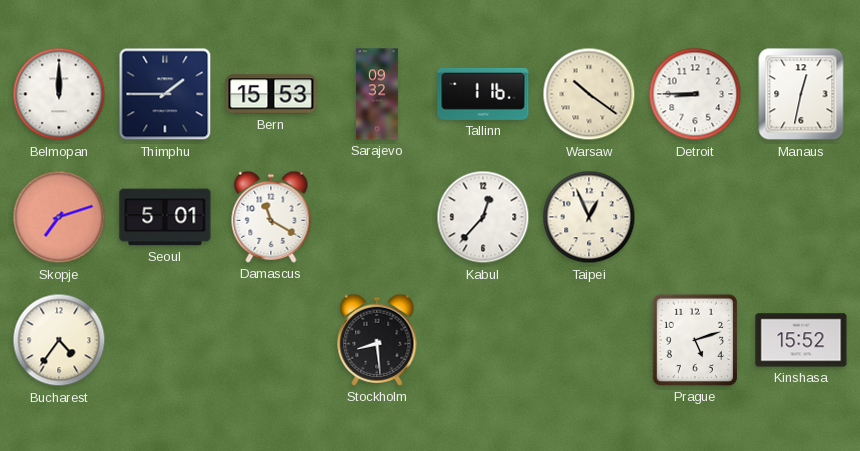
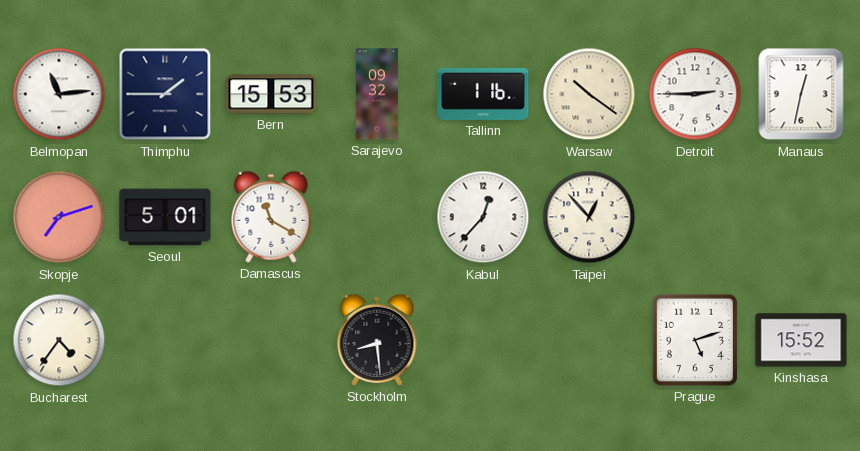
Belmopan: 12:00 -> 11:14 (59, 94)
Detroit: 8:45 -> 2:45 (695, 94)
Taipei: 12:56 -> 12:53 (589, 217)
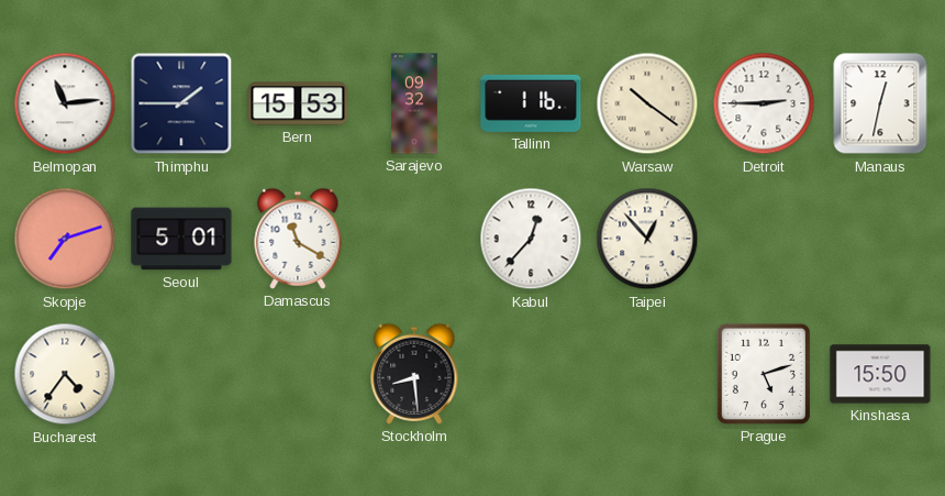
Kinshasa: 15:52 -> 15:50 (880, 374)
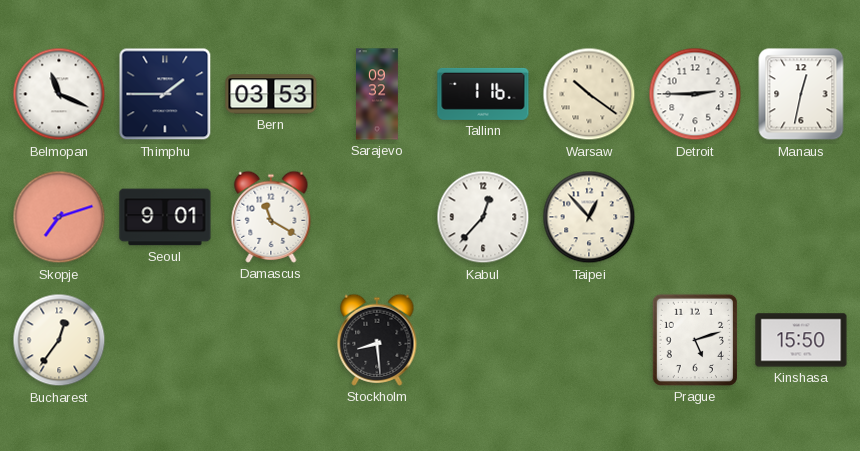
Belmopan: 11:14 -> 11:19 (59, 94)
Bern: 15:53 -> 03:53 (271, 94)
Seoul: 5:01 -> 9:01 (165, 217)
Bucharest: 4:36 -> 12:36 (59, 340)
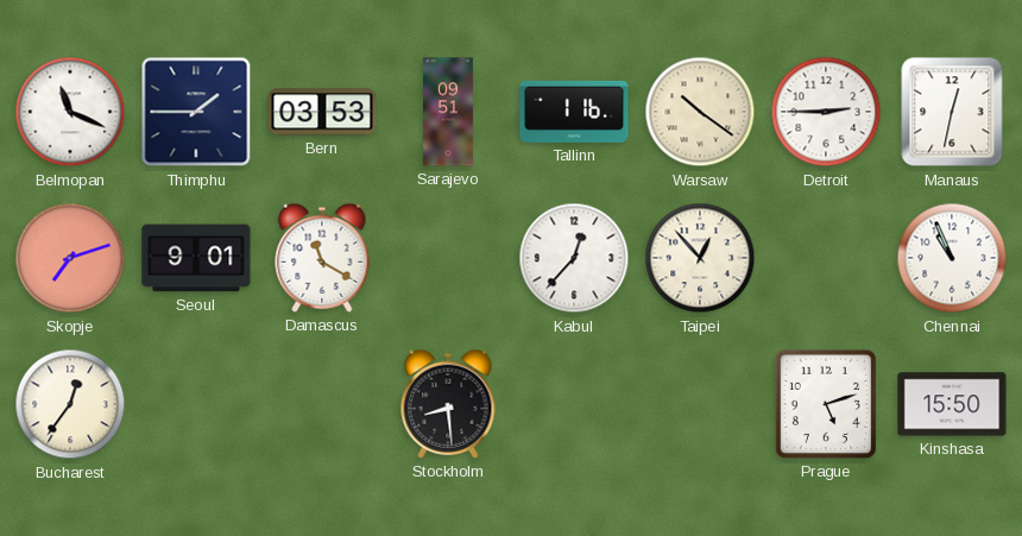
Sarajevo: 09:32 -> 09:51 (449, 112)
Chennai: none -> 10:56 (952, 258)
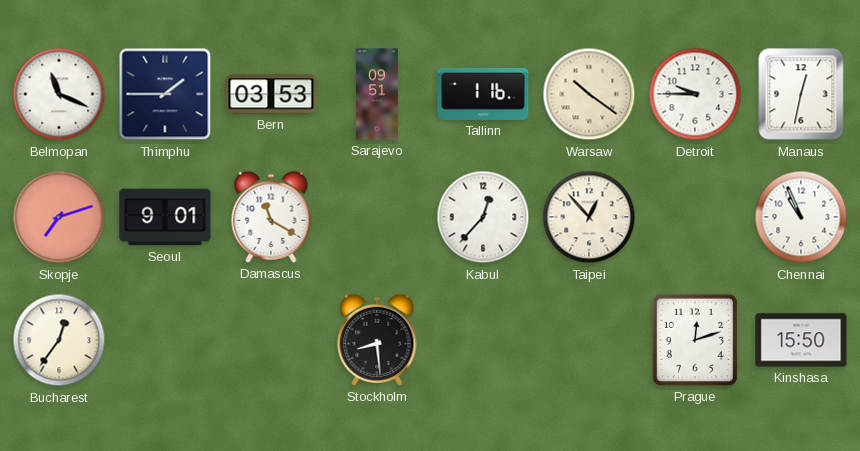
Detroit: 2:45 -> 9:45 (695, 94)
Prague: 5:12 -> 12:12 (695, 340)
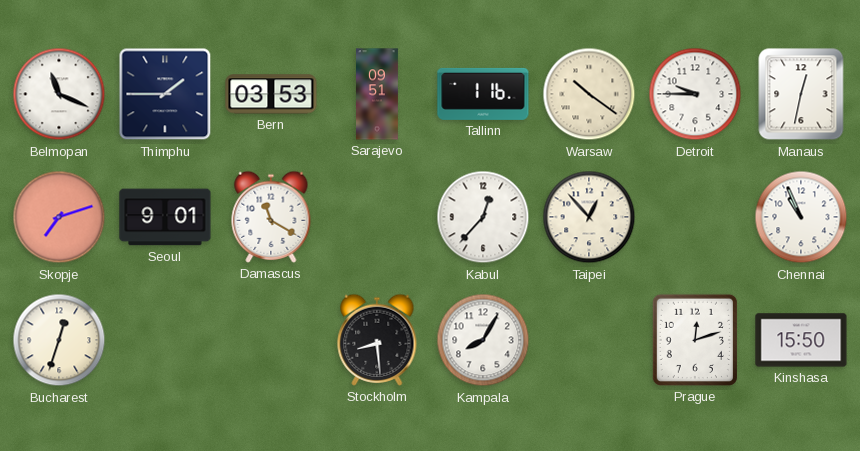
Bucharest: 12:36 -> 12:33 (59, 340)
Kampala: none -> 8:05 (483, 340)
